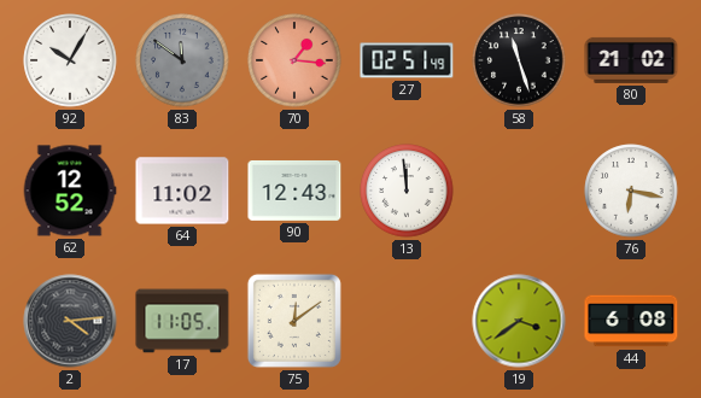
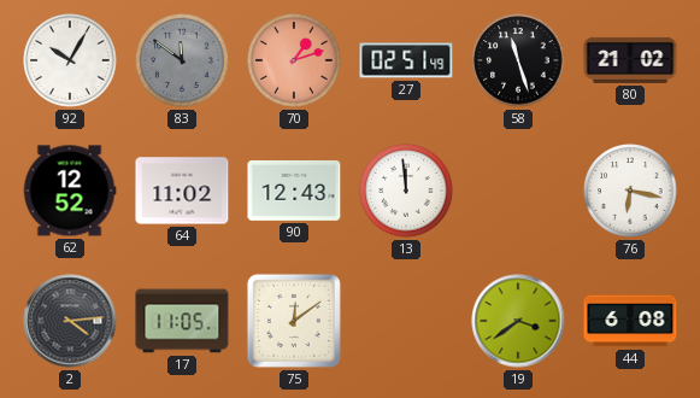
70: 1:16 -> 1:12 (294, 60)
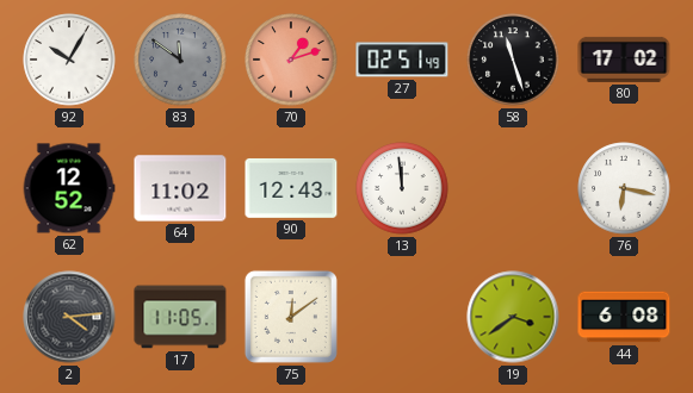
80: 21:02 -> 17:02 (624, 60)
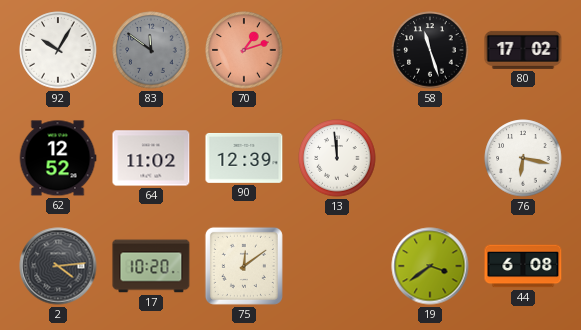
27: 02:51 -> none (402, 60)
90: 12:43 -> 12:39 (244, 158)
17: 11:05 -> 10:20 (151, 266)
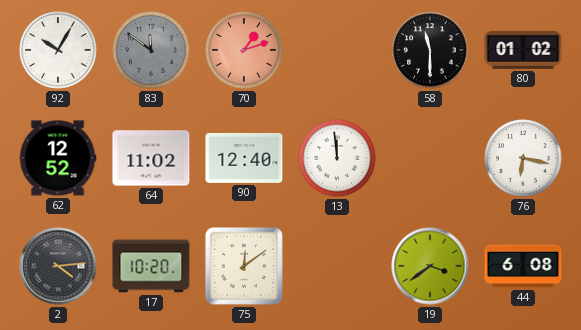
58: 11:27 -> 11:30 (430, 50)
80: 17:02 -> 01:02 (523, 50)
90: 12:39 -> 12:40 (244, 158)
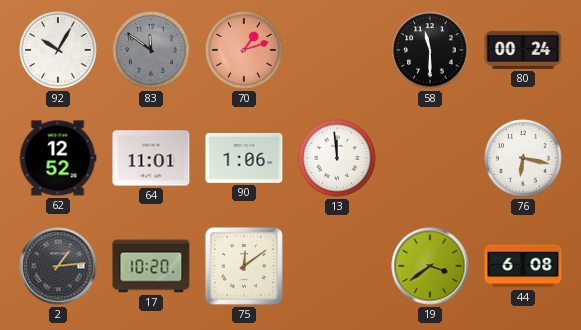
80: 01:02 -> 00:24 (523, 50)
64: 11:02 -> 11:01 (151, 158)
90: 12:40 -> 1:06 (244, 158)
2: 4:14 -> 1:14 (58, 266)
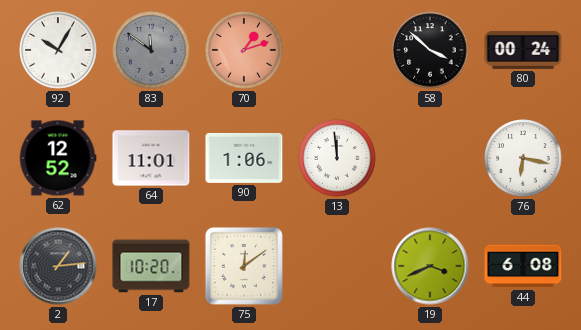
58: 11:30 -> 3:52 (430, 50)
19: 3:39 -> 3:41 (430, 266)
